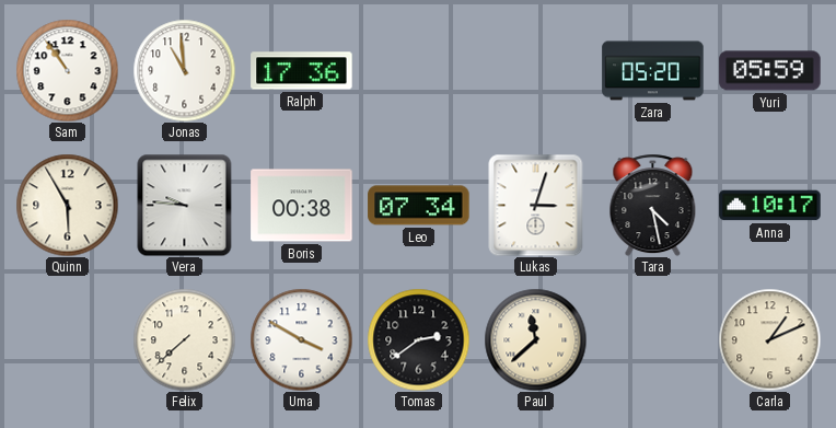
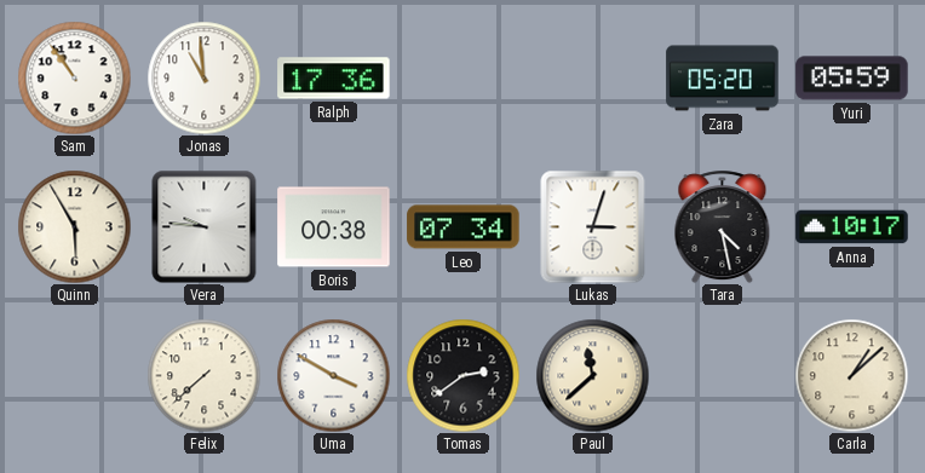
Carla: 1:11 -> 1:08 (851, 375)
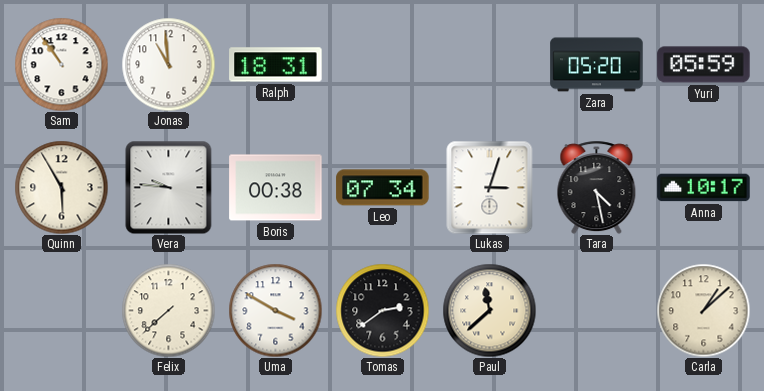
Ralph: 17:36 -> 18:31 (276, 65)
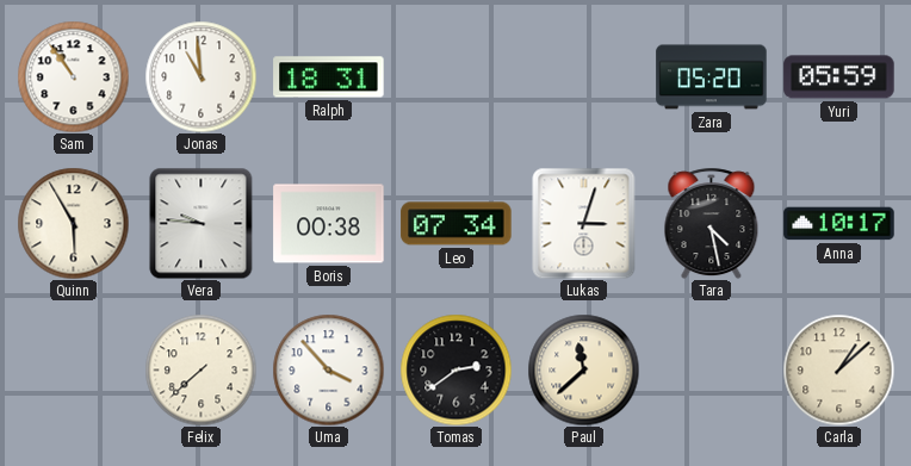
Uma: 3:50 -> 3:53 (328, 369)
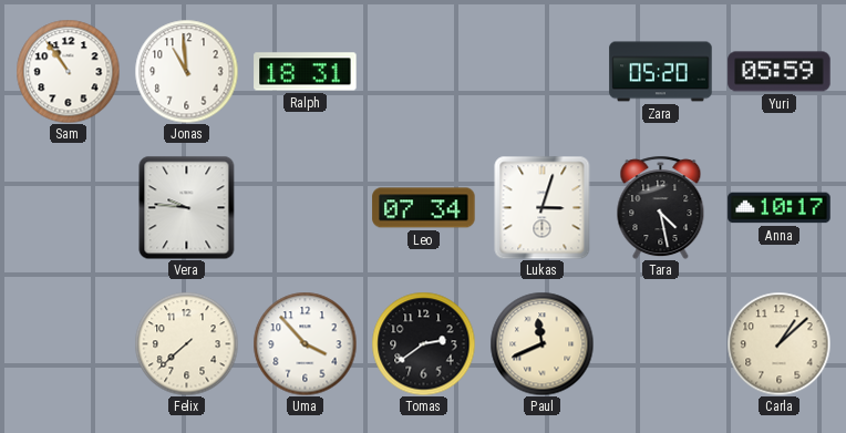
Quinn: 5:55 -> none (73, 223)
Boris: 00:38 -> none (329, 224)
Paul: 11:38 -> 11:41 (541, 343)
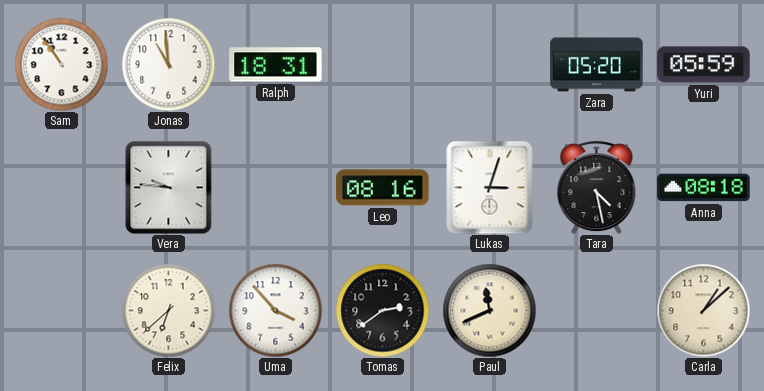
Leo: 07:34 -> 08:16 (383, 188)
Anna: 10:17 -> 08:18 (704, 188)
Felix: 7:38 -> 6:38 (168, 310)
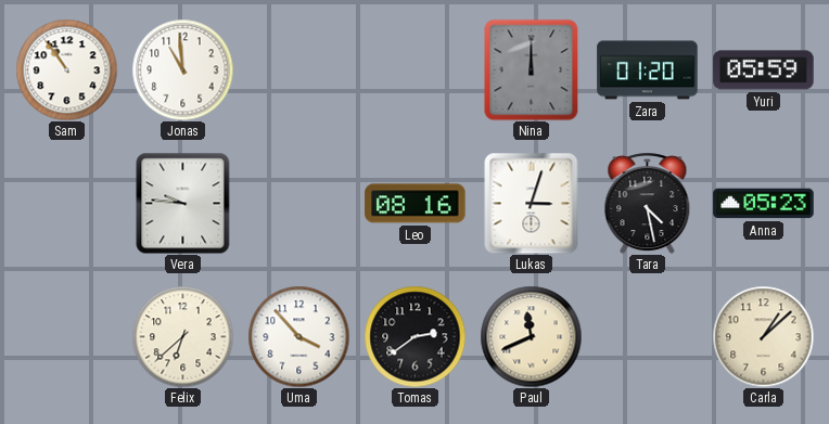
Ralph: 18:31 -> none (276, 65)
Nina: none -> 12:00 (532, 69)
Zara: 05:20 -> 01:20 (648, 70)
Anna: 08:18 -> 05:23 (764, 204)
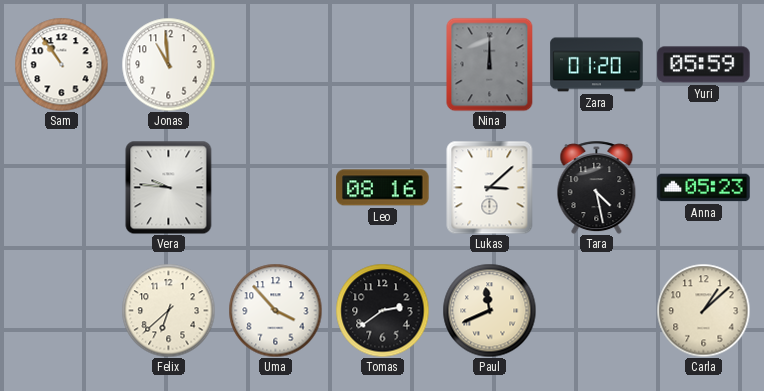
Lukas: 3:03 -> 3:08 (490, 187)
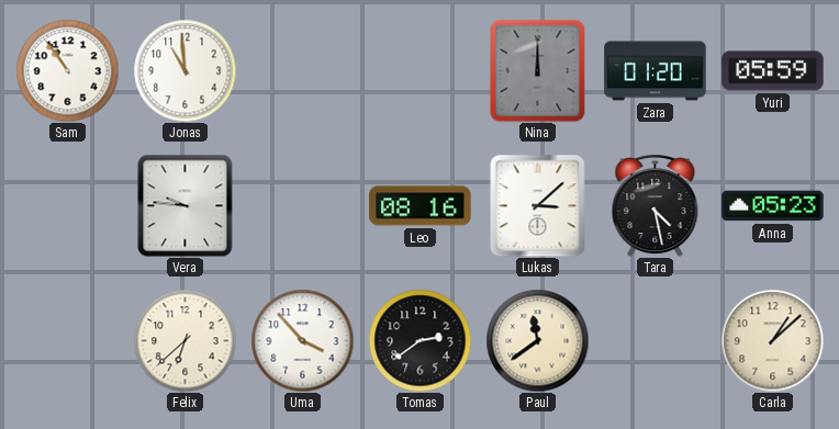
Paul: 11:41 -> 11:39 (537, 340)
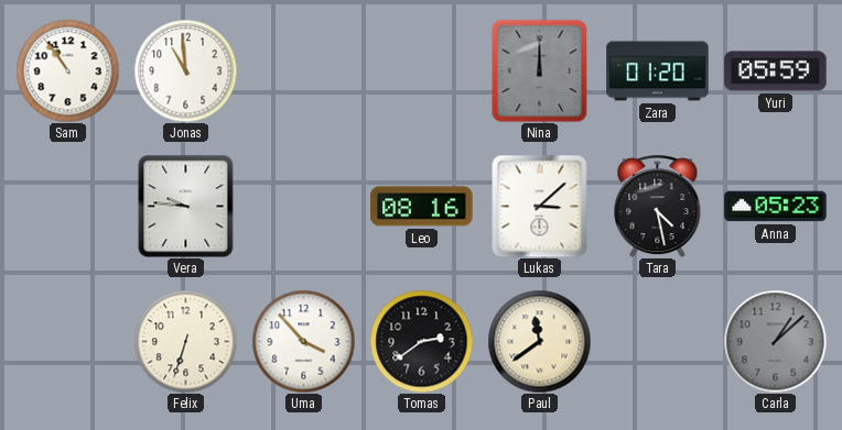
Felix: 6:38 -> 6:33 (185, 341)
Carla dial: cream -> grey (775, 341)
